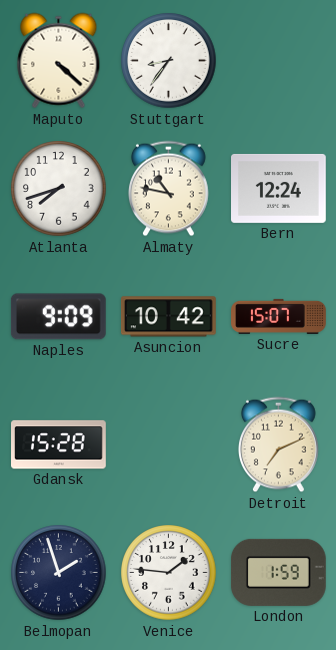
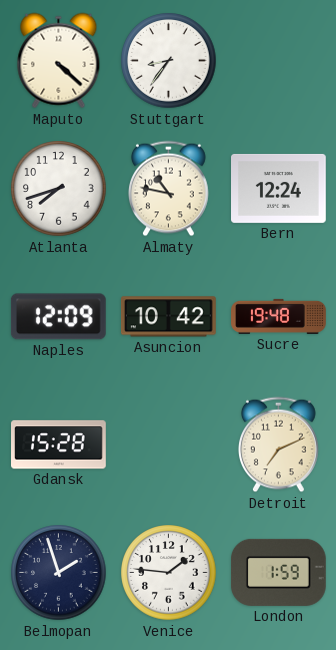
Naples: 9:09 -> 12:09 (58, 317)
Sucre: 15:07 -> 19:48 (279, 316)
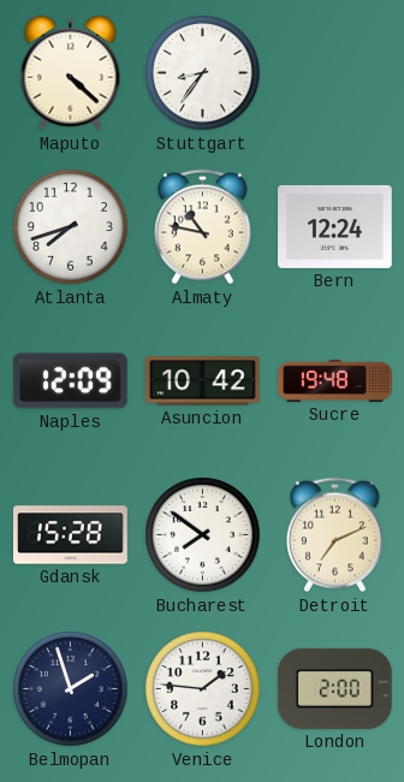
Bucharest: none -> 7:51 (203, 535)
London: 1:59 -> 2:00 (334, 688)
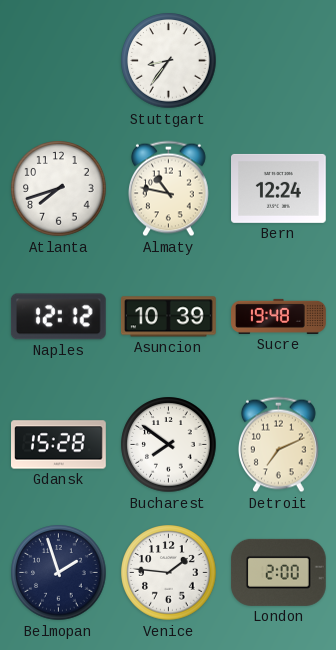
Maputo: 4:22 -> none (71, 73)
Naples: 12:09 -> 12:12 (58, 317)
Asuncion: 10:42 -> 10:39 (169, 317)
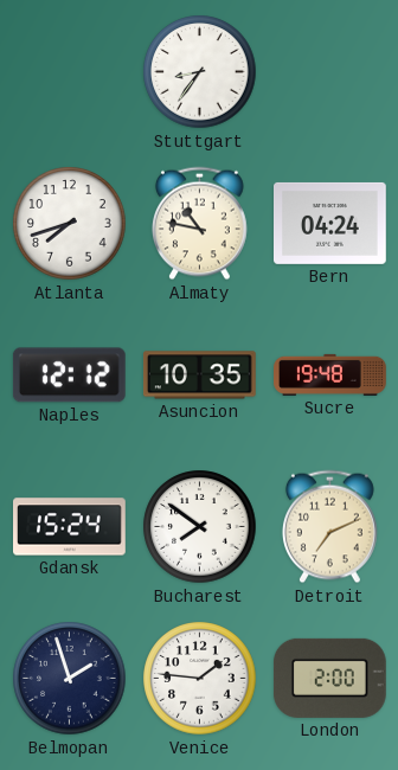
Bern: 12:24 -> 04:24 (330, 223)
Asuncion: 10:39 -> 10:35 (200, 376)
Gdansk: 15:28 -> 15:24 (70, 527)
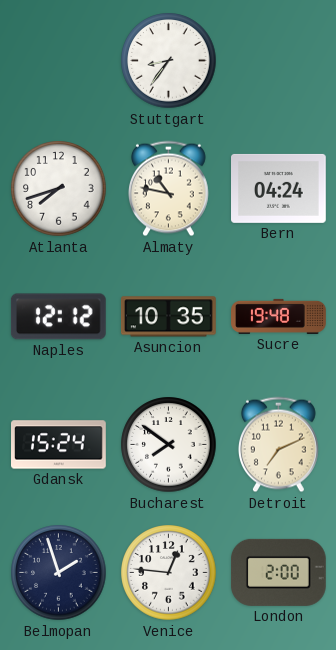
Venice: 1:46 -> 12:46 (169, 573)
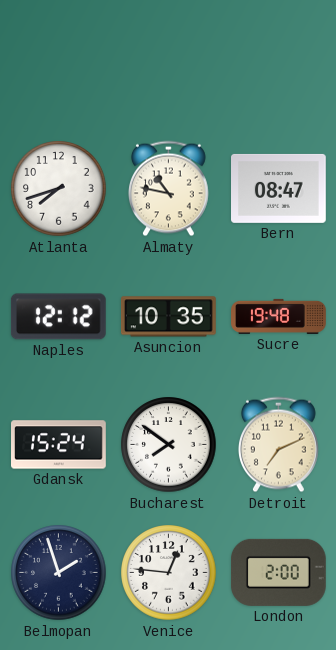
Stuttgart: 8:36 -> none (169, 61)
Bern: 04:24 -> 08:47 (279, 188)
